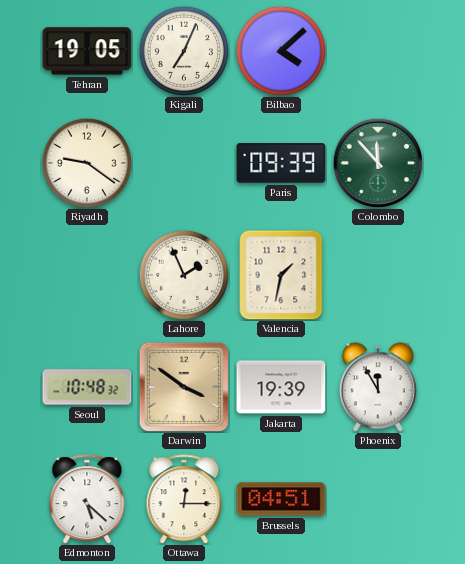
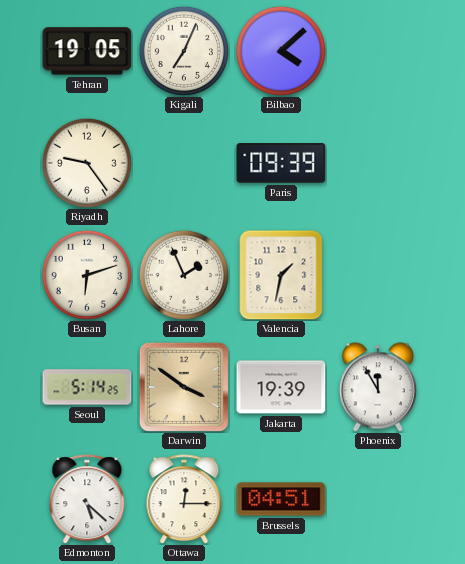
Riyadh: 9:21 -> 9:24 (86, 162)
Colombo: 11:53 -> none (377, 162)
Busan: none -> 6:12 (86, 274)
Seoul: 10:48 -> 5:14 (87, 387)
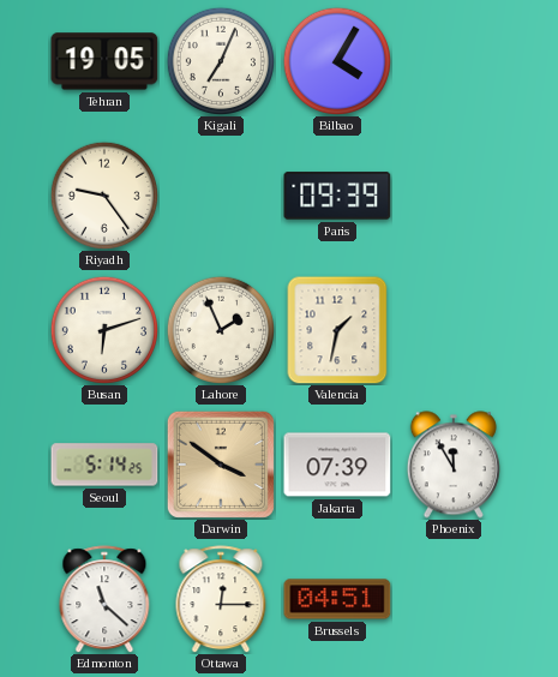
Bilbao: 4:08 -> 4:05 (336, 60)
Jakarta: 19:39 -> 07:39 (337, 465)
Edmonton: 5:22 -> 11:22 (104, 599)
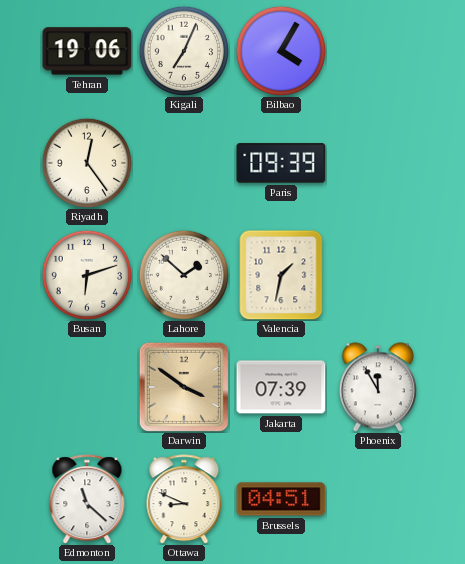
Tehran: 19:05 -> 19:06 (87, 51)
Riyadh: 9:24 -> 12:24 (86, 162)
Lahore: 1:56 -> 1:52 (183, 274)
Seoul: 5:14 -> none (104, 465)
Ottawa: 12:15 -> 8:49 (184, 499)
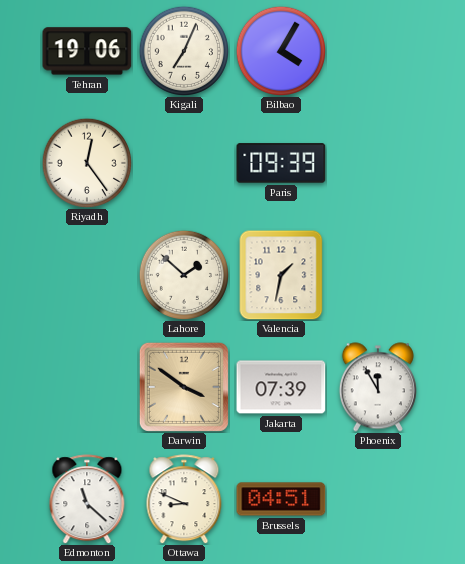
Busan: 6:12 -> none (86, 274)
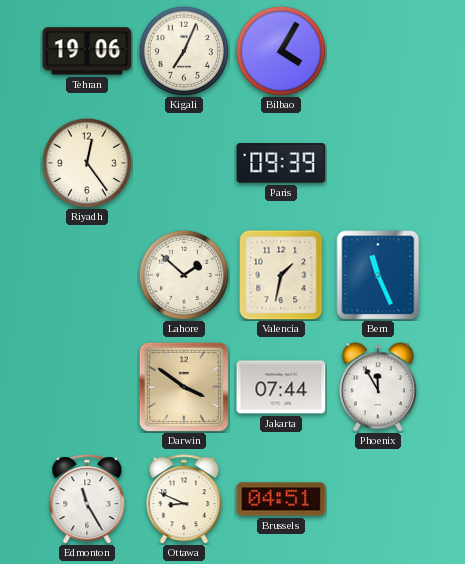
Bern: none -> 11:26 (378, 275)
Jakarta: 07:39 -> 07:44 (281, 387)
Edmonton: 11:22 -> 11:25 (87, 499)
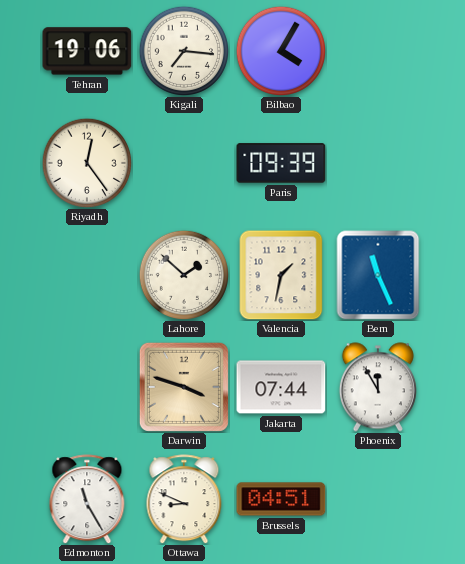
Kigali: 7:04 -> 7:16 (183, 50)
Darwin: 3:51 -> 3:48 (184, 387)
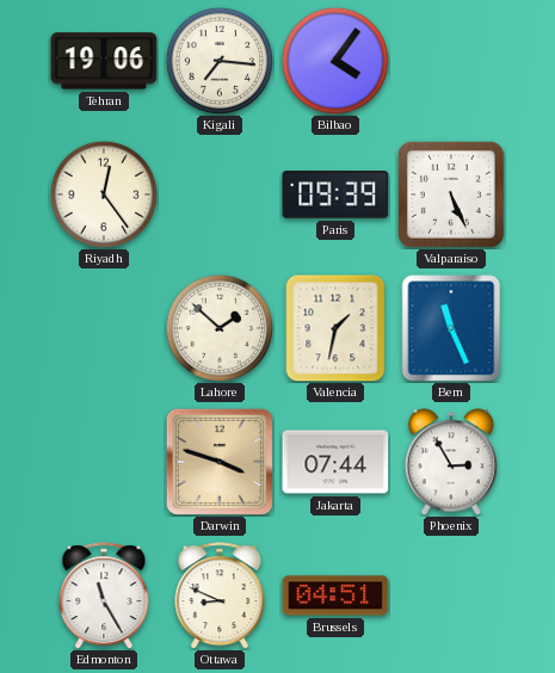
Bilbao: 4:05 -> 4:06 (334, 60)
Valparaiso: none -> 5:26 (451, 195)
Phoenix: 11:55 -> 2:55 (451, 462)
